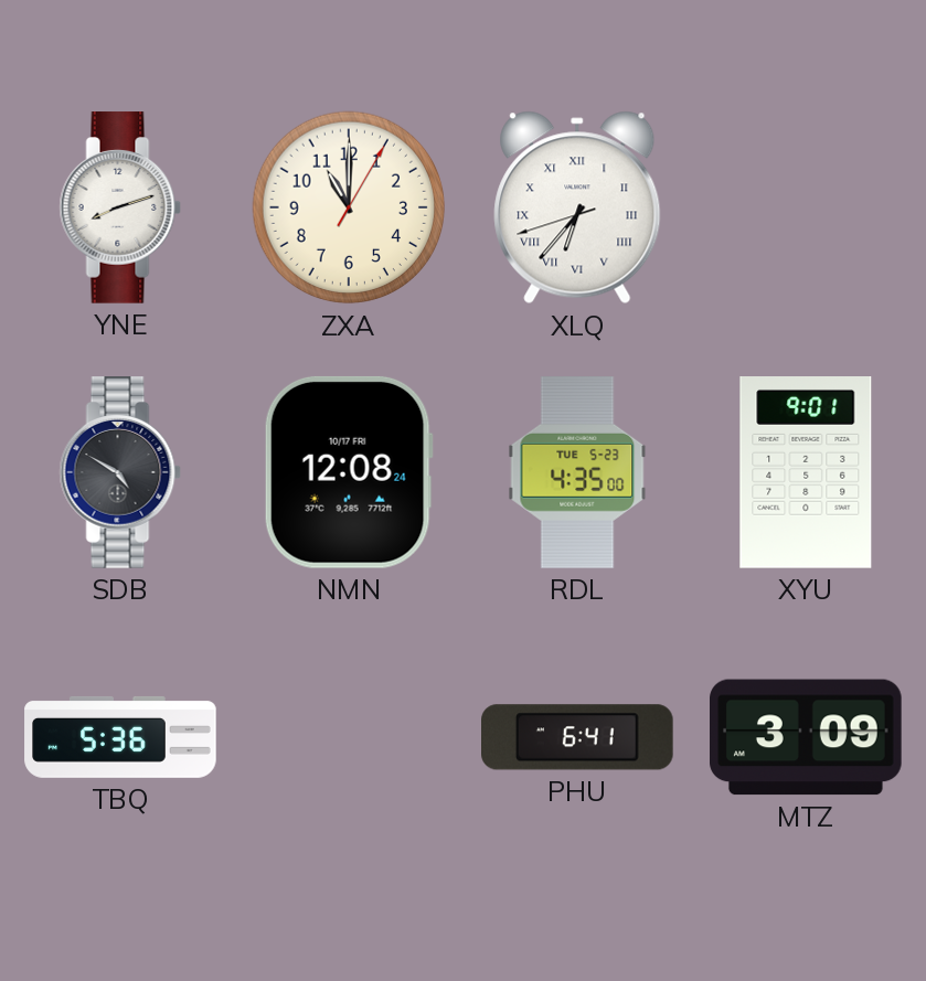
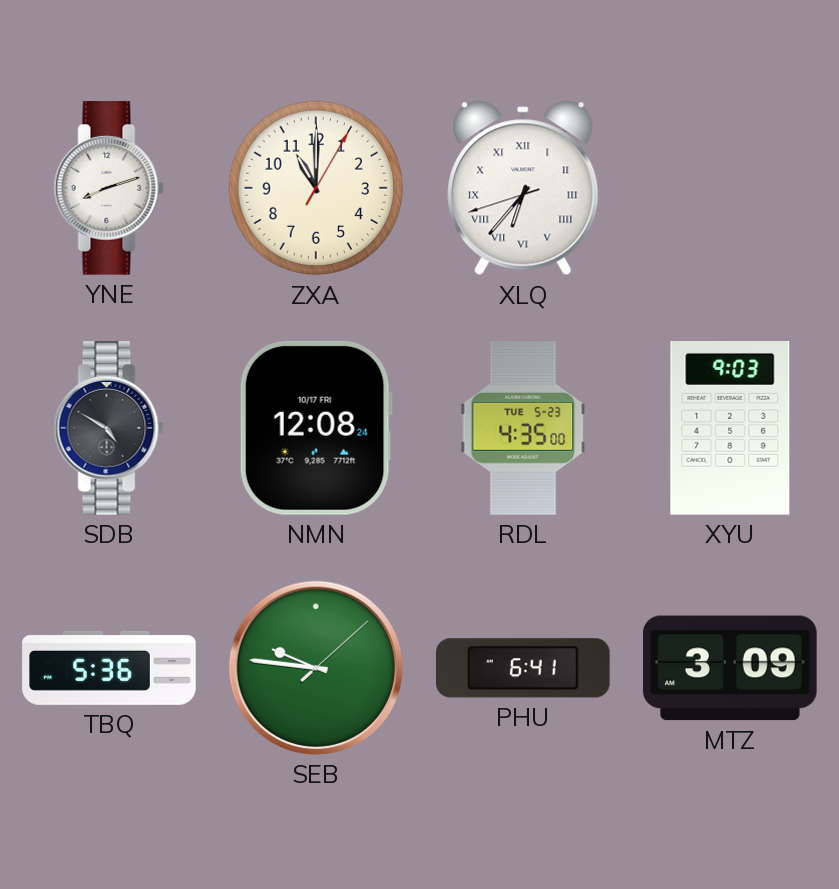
XYU: 9:01 -> 9:03 (730, 429)
SEB: none -> 9:46 (316, 668)
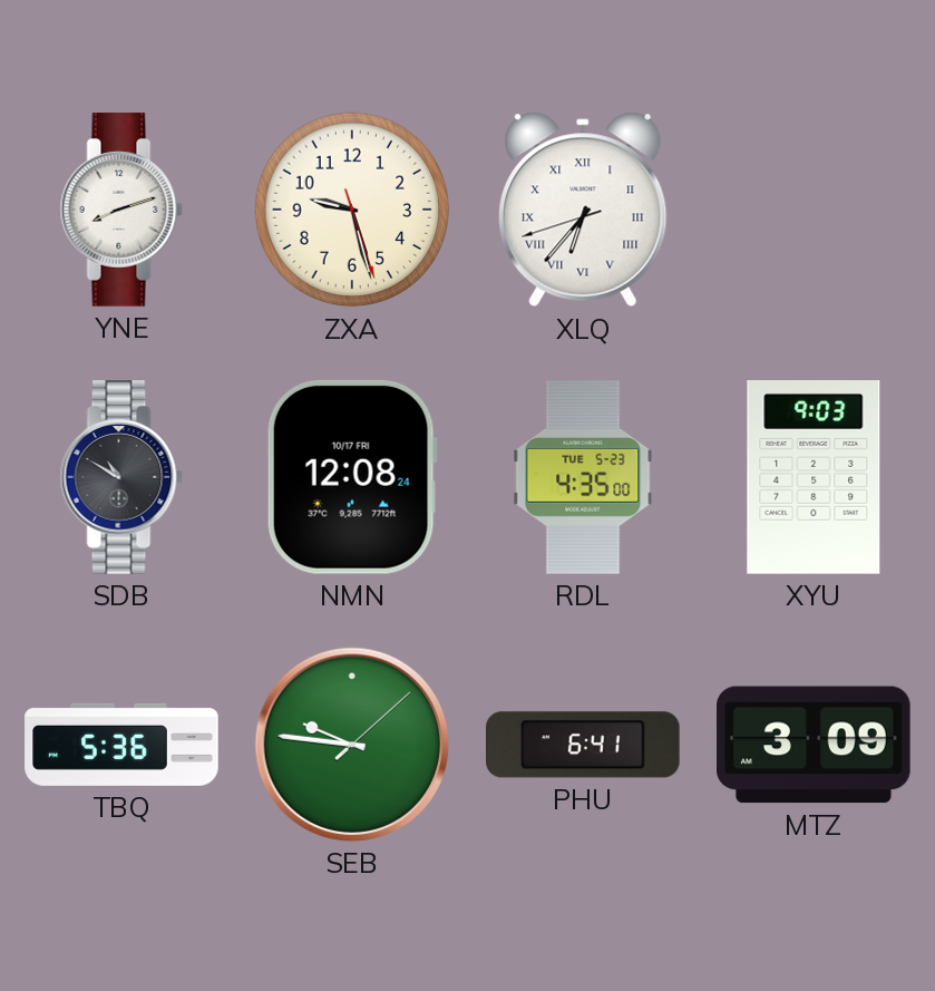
ZXA: 11:00 -> 9:27 (352, 210)
SDB: 4:50 -> 10:50 (121, 477)
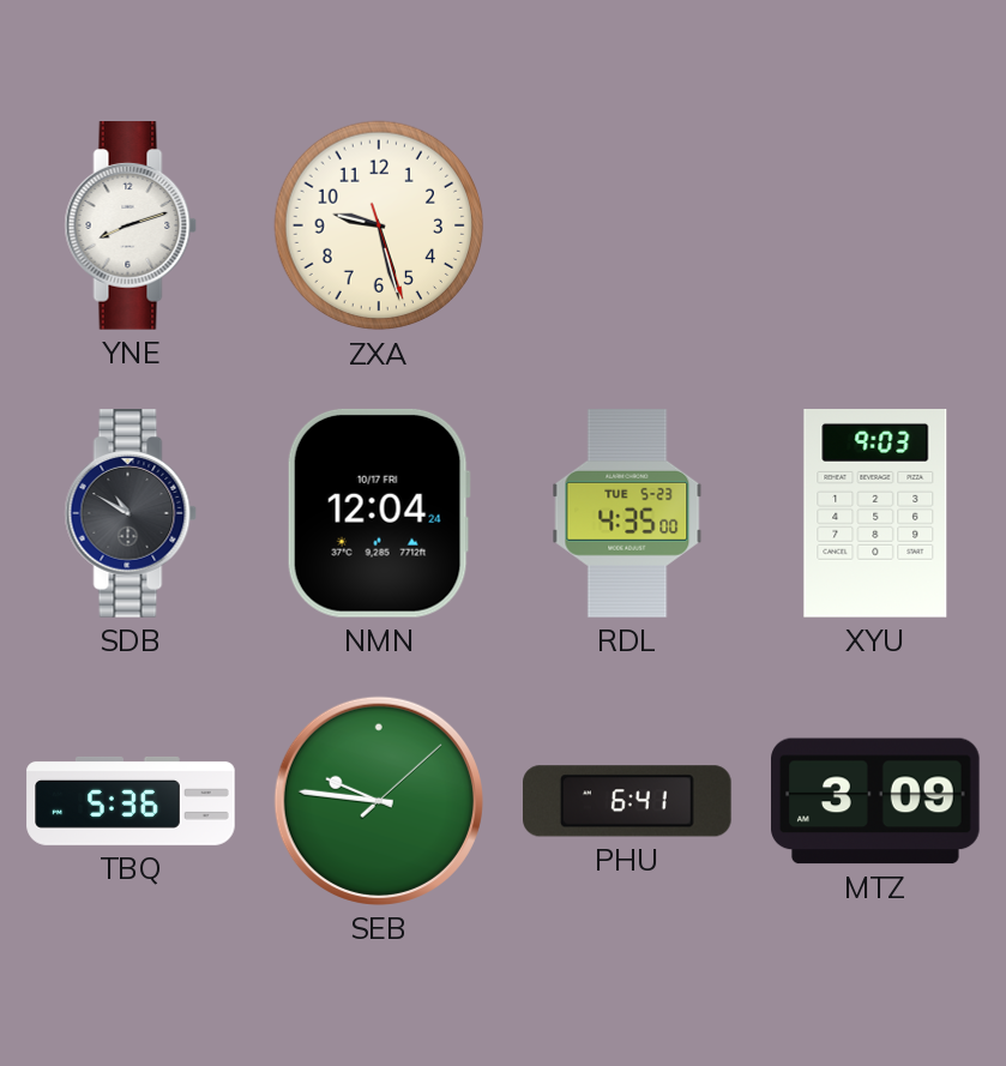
XLQ: 6:36 -> none (583, 210)
NMN: 12:08 -> 12:04 (379, 513)
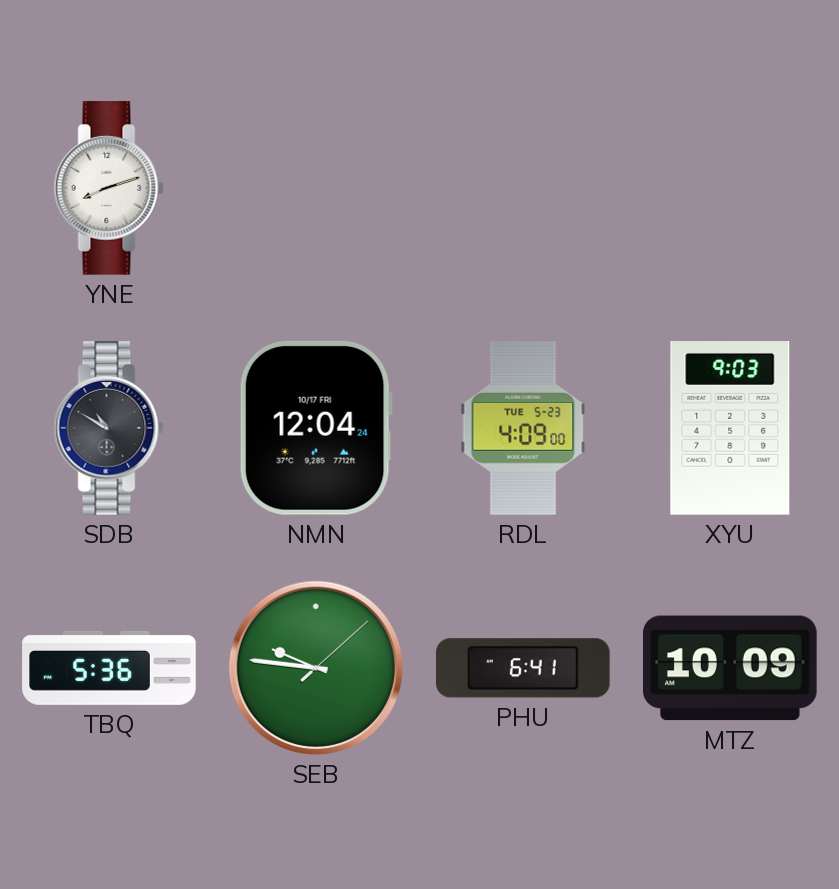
ZXA: 9:27 -> none (379, 225)
RDL: 4:35 -> 4:09 (523, 428)
MTZ: 3:09 -> 10:09 (730, 668)
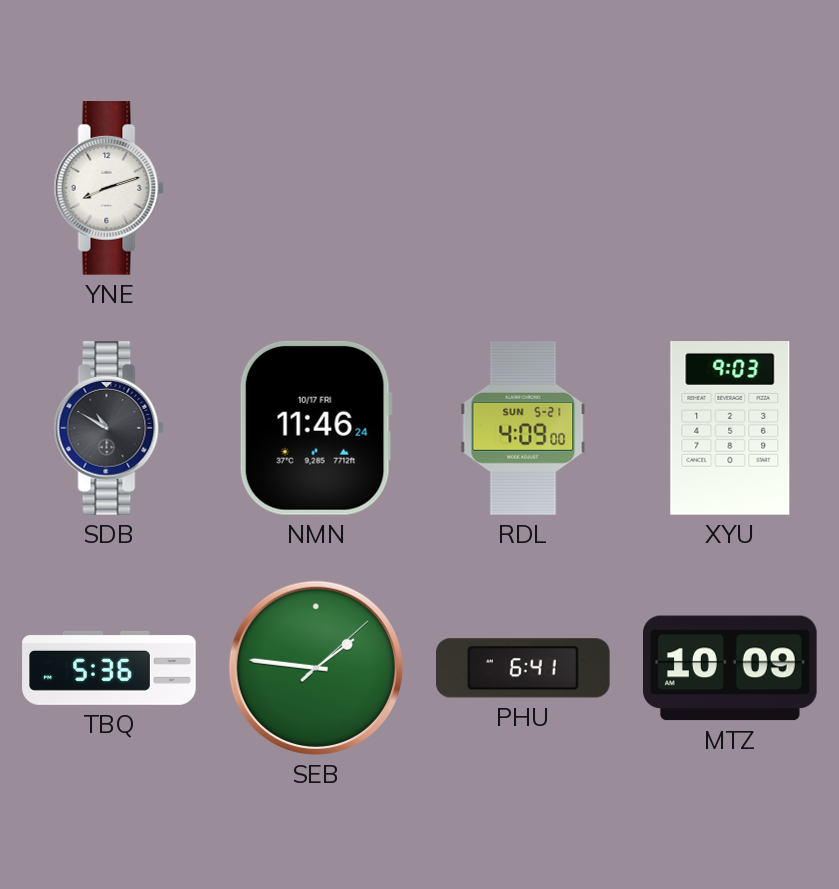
NMN: 12:04 -> 11:46 (316, 428)
RDL date: TUE 5-23 -> SUN 5-21 (523, 428)
SEB: 9:46 -> 1:46 (316, 668)
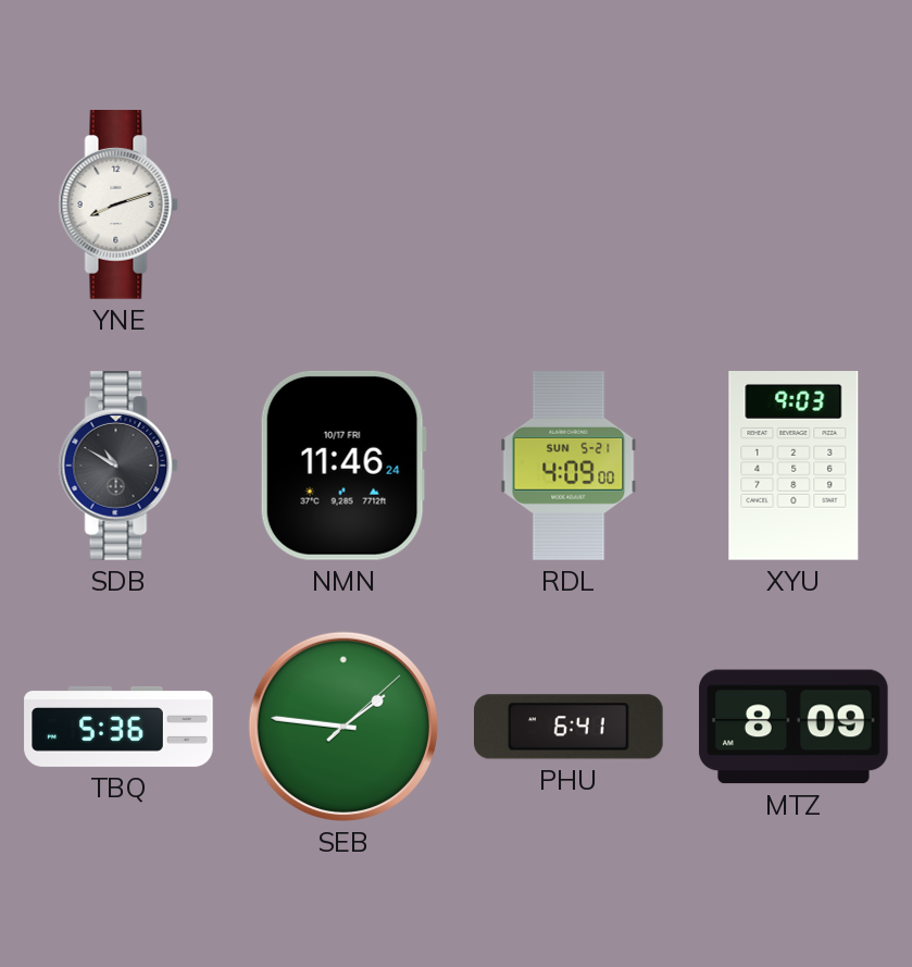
MTZ: 10:09 -> 8:09 (794, 727)
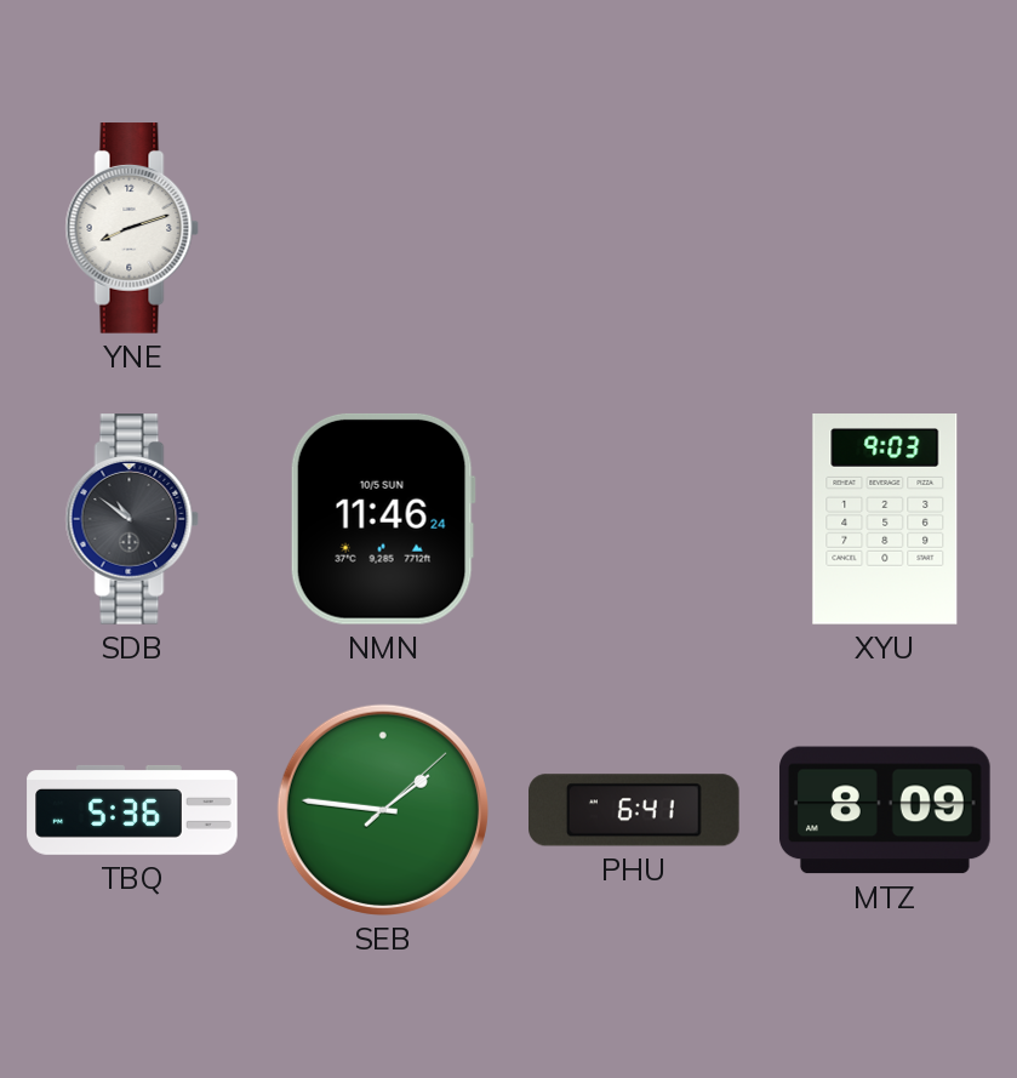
SDB: 10:50 -> 10:51 (132, 519)
NMN date: 10/17 FRI -> 10/5 SUN (383, 519)
RDL: 4:09 -> none (569, 466)
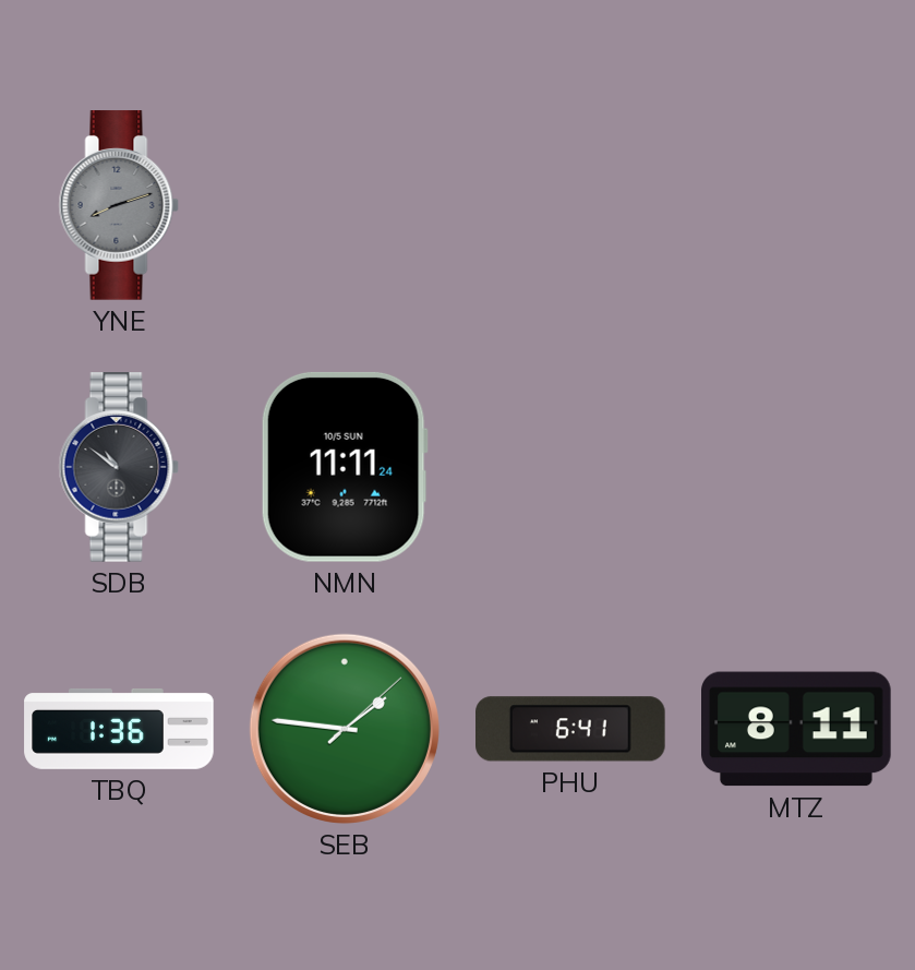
YNE dial: white -> grey (119, 205)
NMN: 11:46 -> 11:11 (345, 467)
XYU: 9:03 -> none (885, 520)
TBQ: 5:36 -> 1:36 (119, 729)
MTZ: 8:09 -> 8:11 (796, 729)
